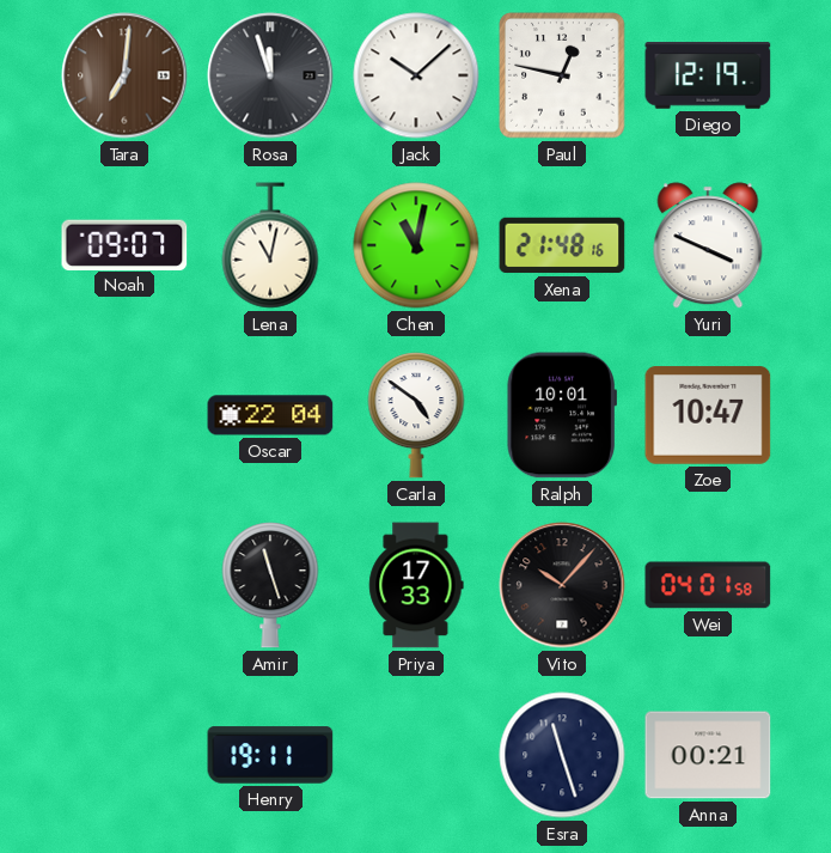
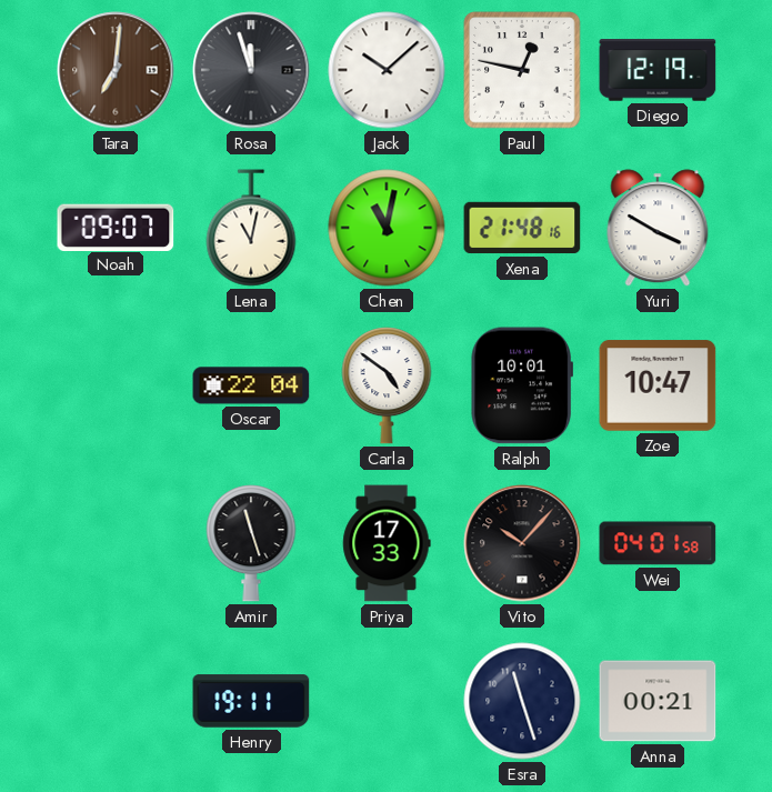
Yuri: 3:49 -> 3:50 (658, 228)
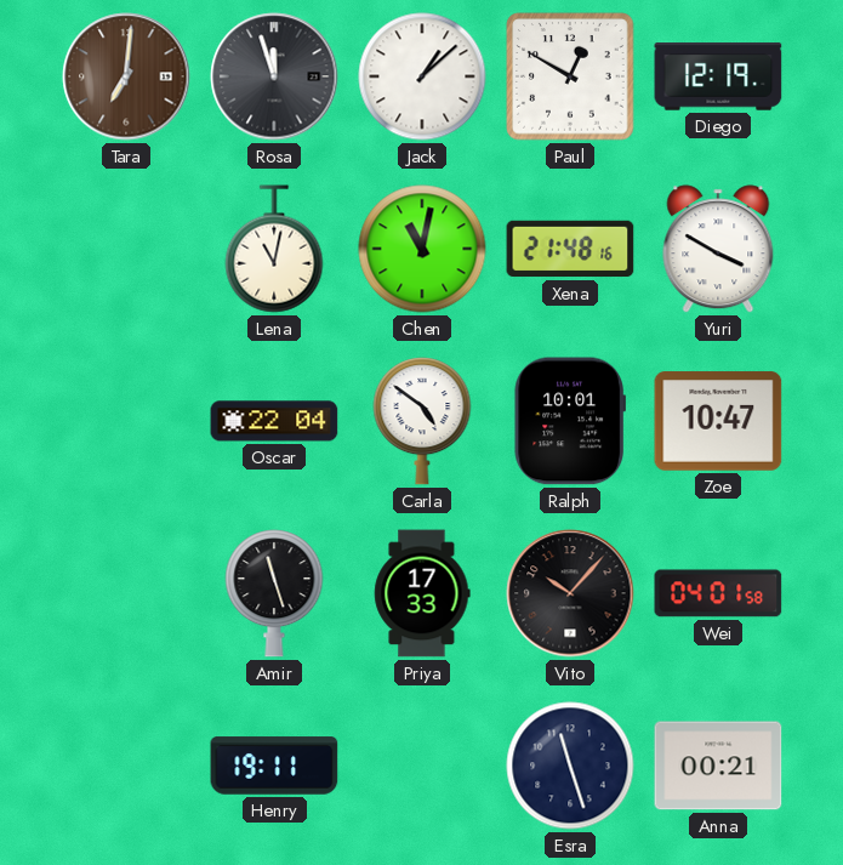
Jack: 10:08 -> 1:08 (422, 76)
Paul: 12:47 -> 12:50 (570, 76)
Noah: 09:07 -> none (116, 227)
